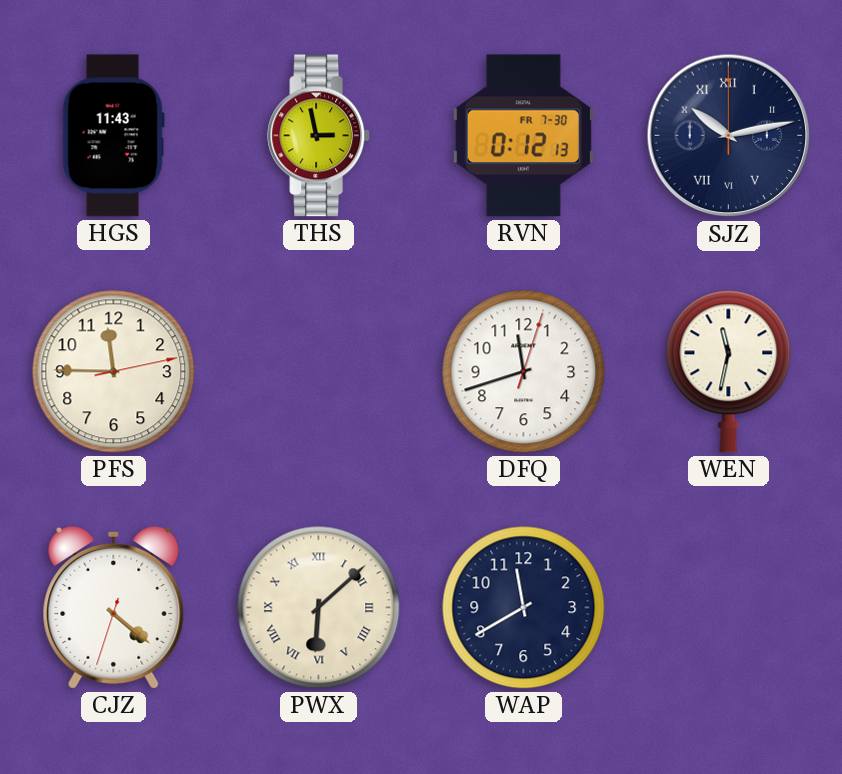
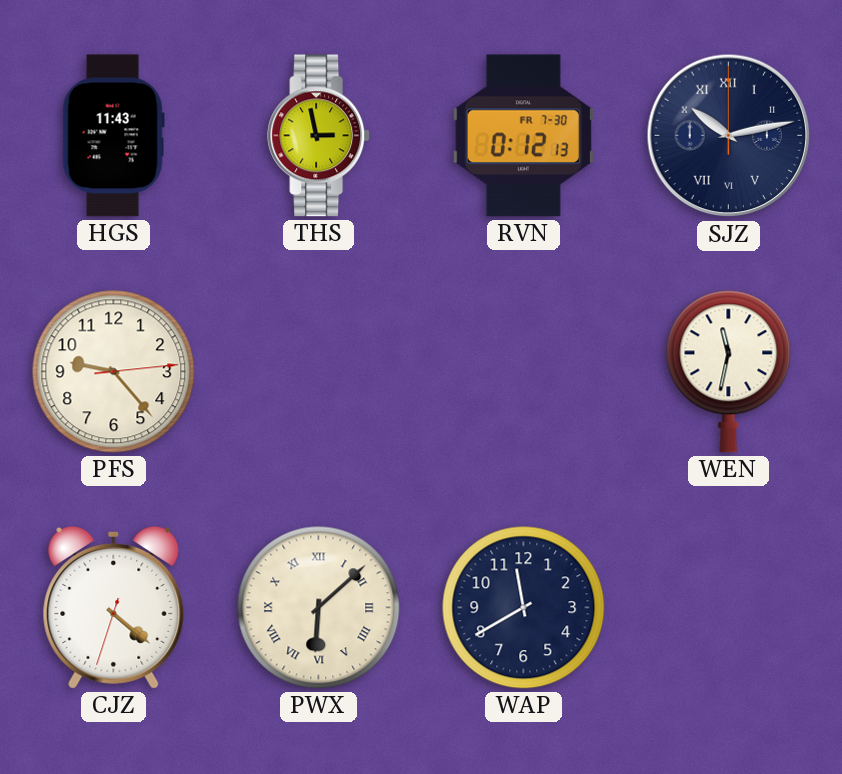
PFS: 11:45 -> 9:23 (114, 372)
DFQ: 11:42 -> none (524, 372)
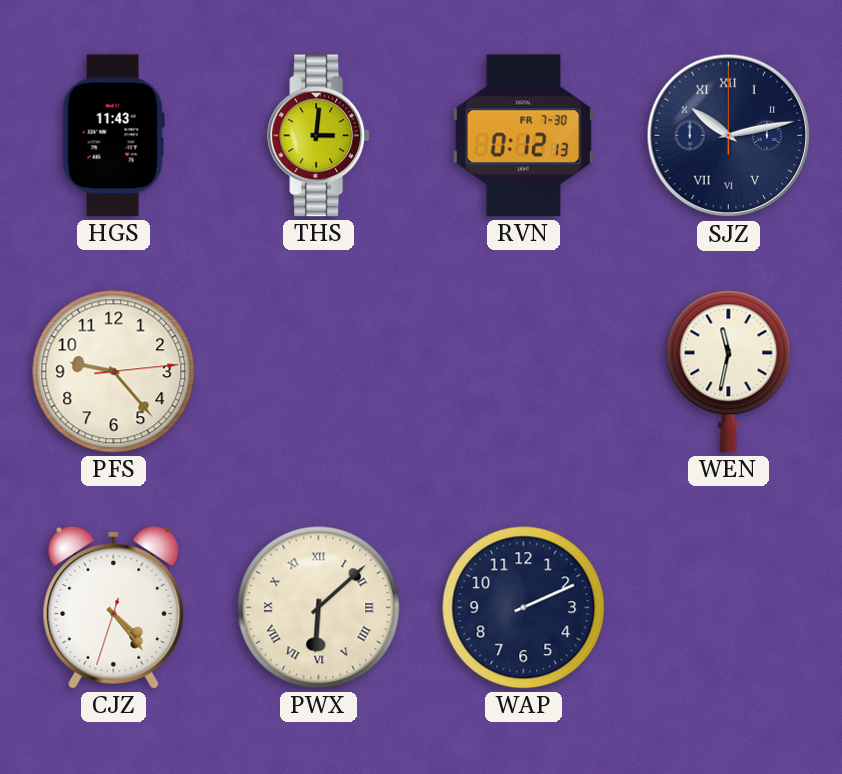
THS: 2:58 -> 3:01 (319, 136)
CJZ: 4:21 -> 4:23 (114, 607)
WAP: 11:40 -> 2:11 (524, 608)
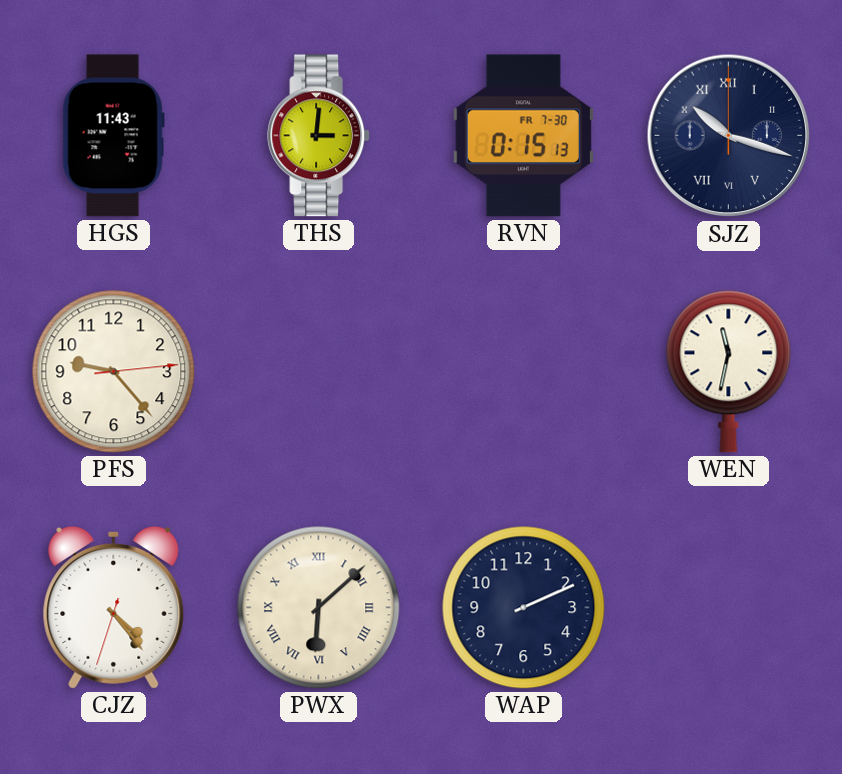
RVN: 0:12 -> 0:15 (523, 136)
SJZ: 10:13 -> 10:18 (729, 136)
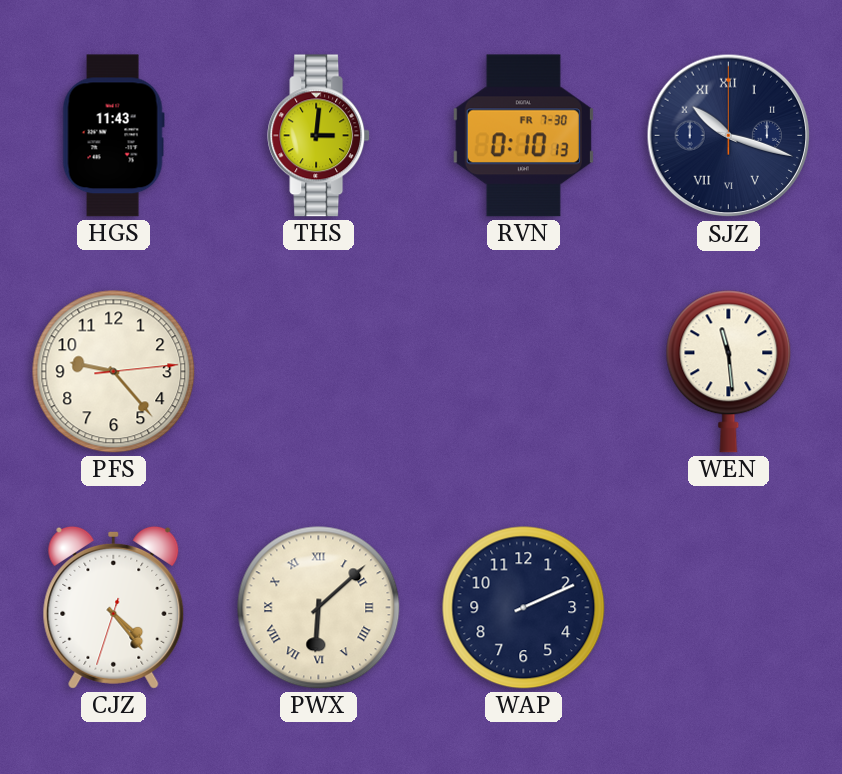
RVN: 0:15 -> 0:10 (523, 136)
WEN: 11:32 -> 11:29 (729, 372)
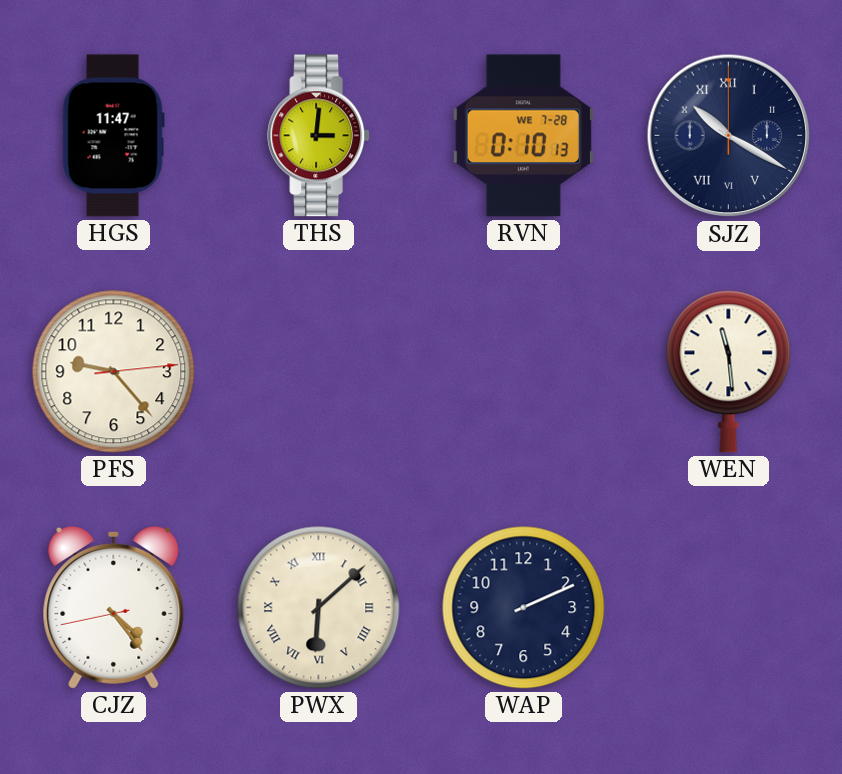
HGS: 11:43 -> 11:47 (113, 136)
RVN date: FR 7-30 -> WE 7-28 (523, 136)
SJZ: 10:18 -> 10:20 (729, 136)
CJZ: 4:23:33 -> 4:23:43 (114, 607)
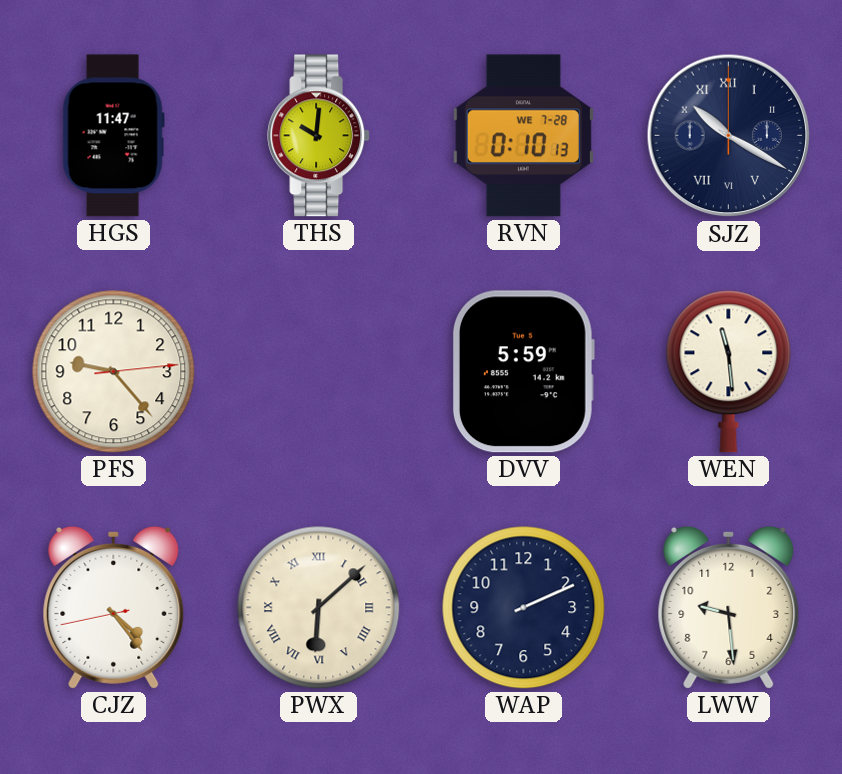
THS: 3:01 -> 10:01 (319, 136)
DVV: none -> 5:59 (523, 372)
LWW: none -> 9:29 (729, 607)
